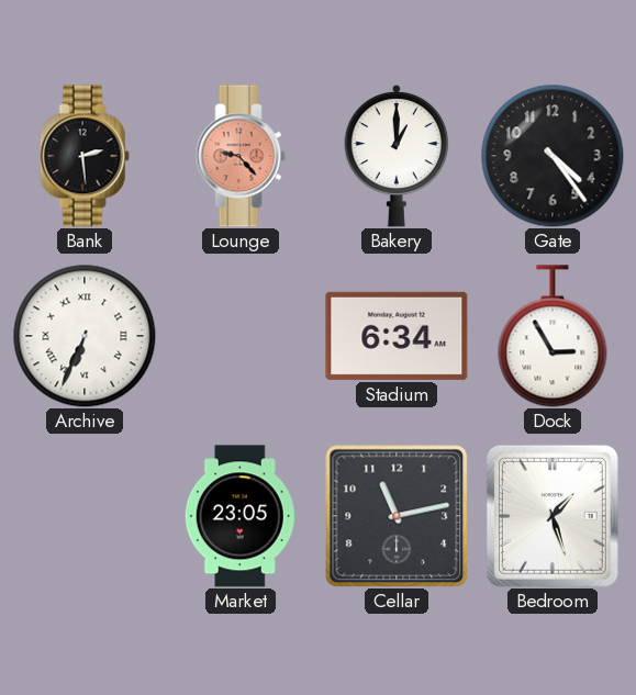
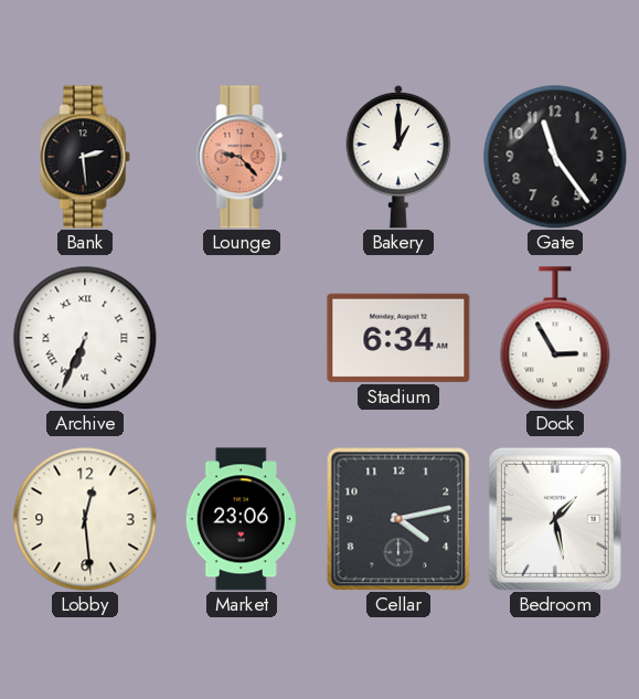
Gate: 4:24 -> 11:24 (555, 157)
Lobby: none -> 12:29 (85, 519)
Market: 23:05 -> 23:06 (242, 519)
Cellar: 11:13 -> 4:13 (398, 519)
Bedroom: 1:27 -> 1:28 (555, 519)
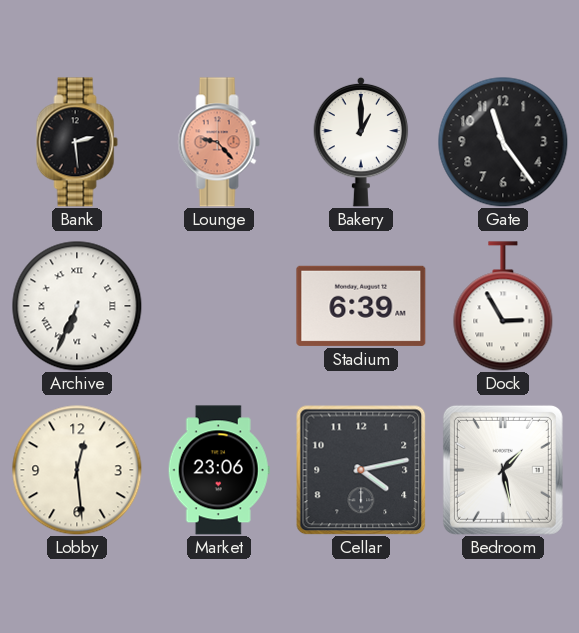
Stadium: 6:34 -> 6:39 (361, 306)
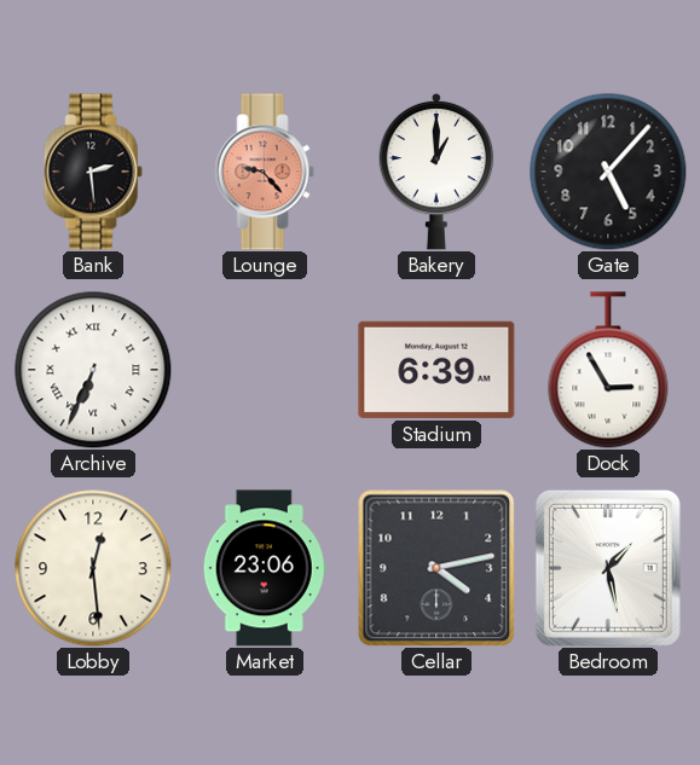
Gate: 11:24 -> 5:07 (608, 172)
